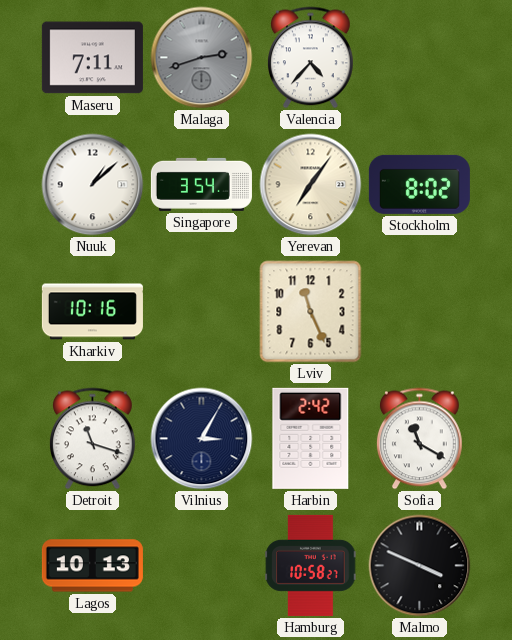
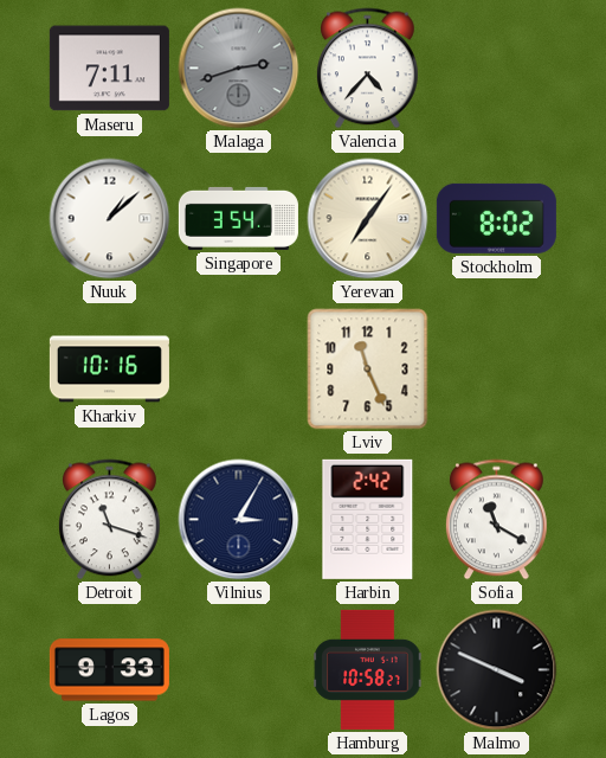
Lagos: 10:13 -> 9:33 (109, 670)
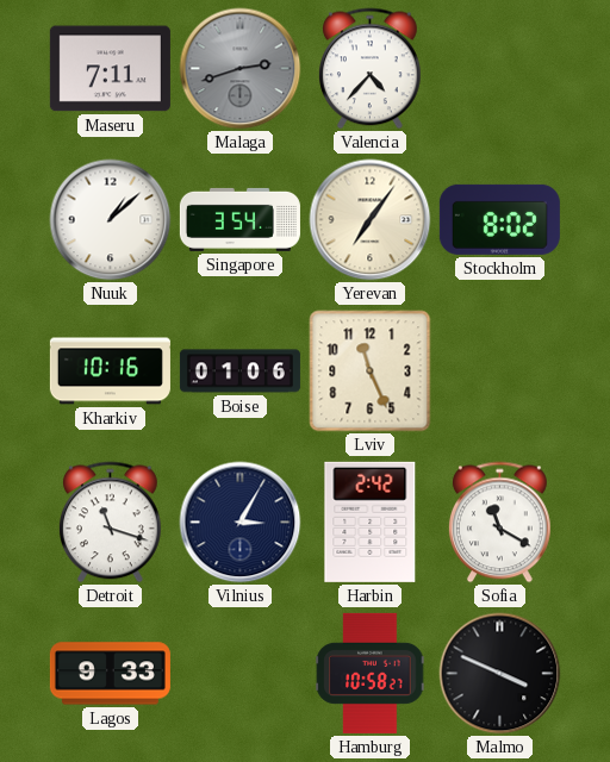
Boise: none -> 01:06 (239, 371)
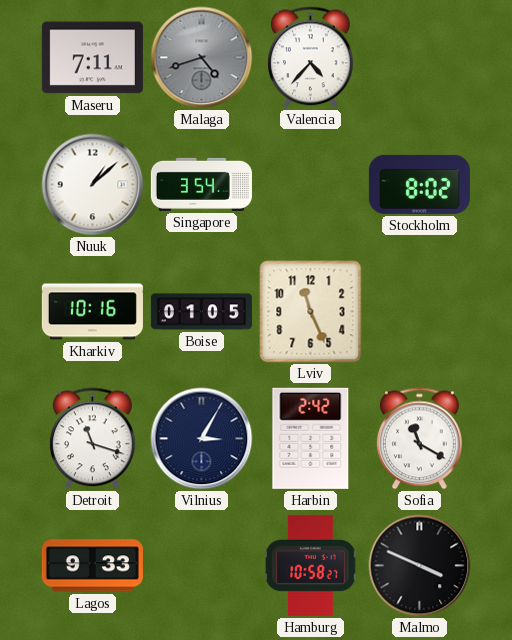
Malaga: 2:42 -> 4:42 (202, 58)
Yerevan: 7:06 -> none (371, 220)
Boise: 01:06 -> 01:05 (201, 312)
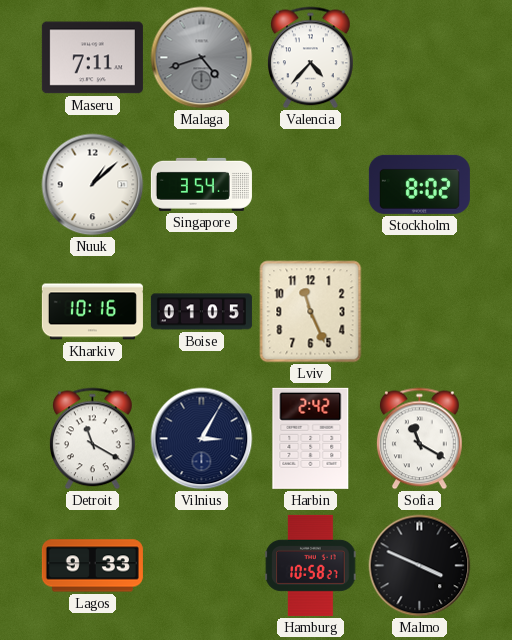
Detroit: 11:18 -> 11:20 (92, 439)
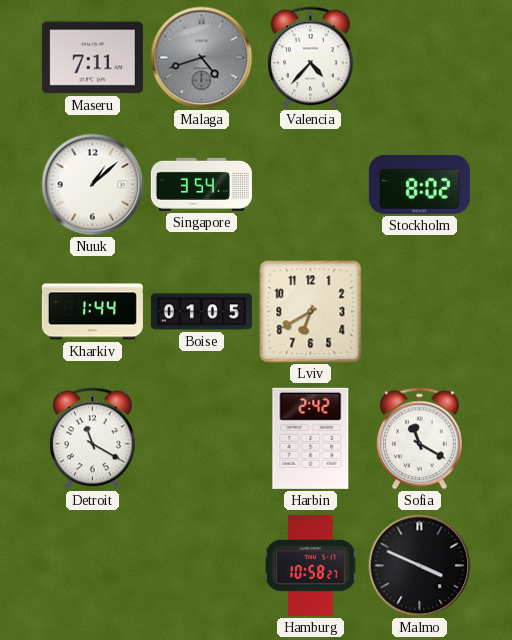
Kharkiv: 10:16 -> 1:44 (92, 312)
Lviv: 11:26 -> 6:40 (311, 312)
Vilnius: 3:05 -> none (202, 439)
Lagos: 9:33 -> none (92, 566)
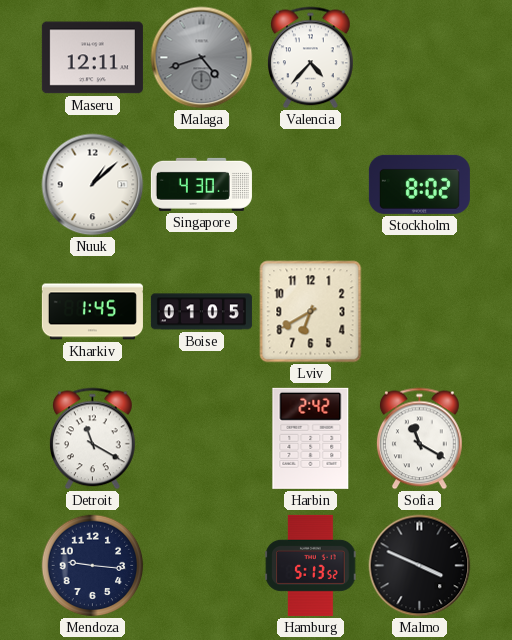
Maseru: 7:11 -> 12:11 (92, 58)
Singapore: 3:54 -> 4:30 (201, 184)
Kharkiv: 1:44 -> 1:45 (92, 312)
Mendoza: none -> 9:16 (93, 566)
Hamburg: 10:58 -> 5:13 (311, 565)
